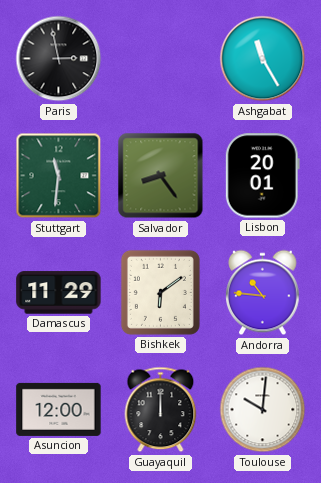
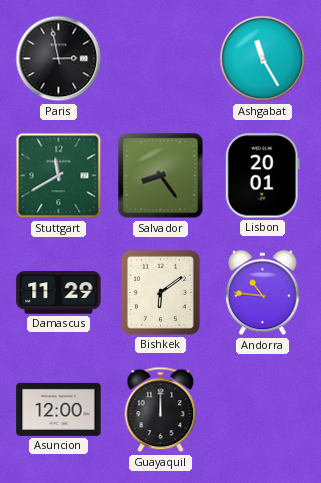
Stuttgart: 11:31 -> 11:40 (59, 176)
Toulouse: 10:01 -> none (263, 410)
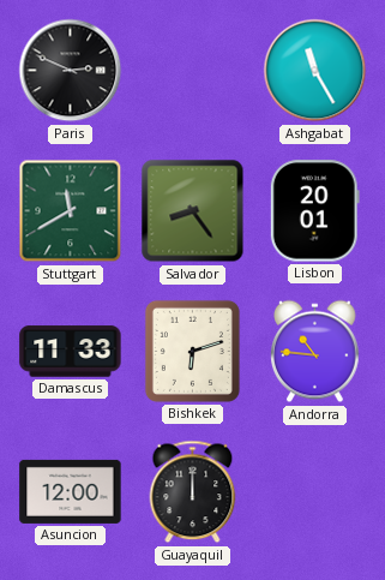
Paris: 2:58 -> 2:49 (71, 71)
Damascus: 11:29 -> 11:33 (71, 352)
Bishkek: 6:09 -> 6:12 (192, 351)
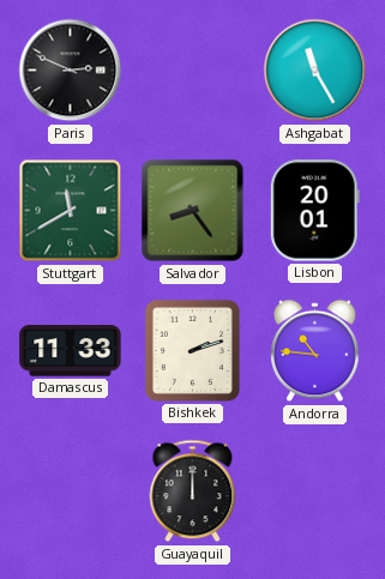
Bishkek: 6:12 -> 2:12 (192, 350)
Asuncion: 12:00 -> none (71, 491)
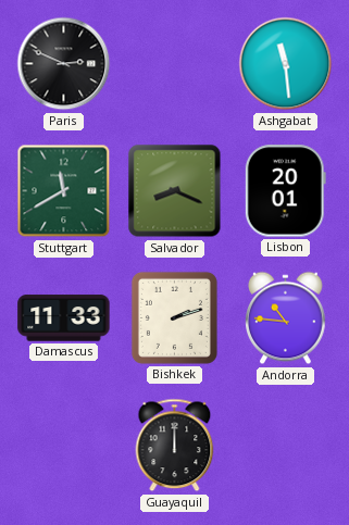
Ashgabat: 11:25 -> 11:29 (286, 64)
Salvador: 8:24 -> 8:19 (175, 191)
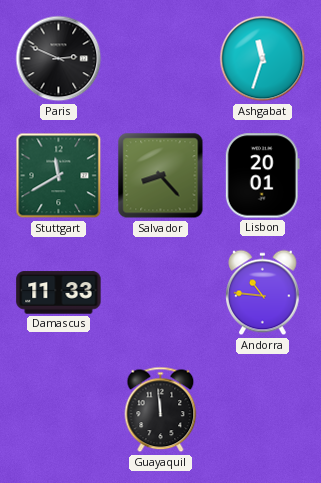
Ashgabat: 11:29 -> 11:33 (263, 59)
Salvador: 8:19 -> 8:23 (161, 176)
Bishkek: 2:12 -> none (174, 317)
Guayaquil: 12:00 -> 11:59 (161, 410)
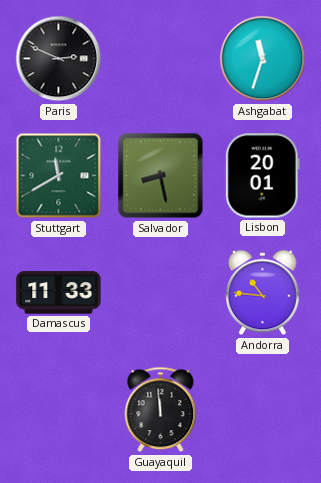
Salvador: 8:23 -> 8:28 (161, 176)
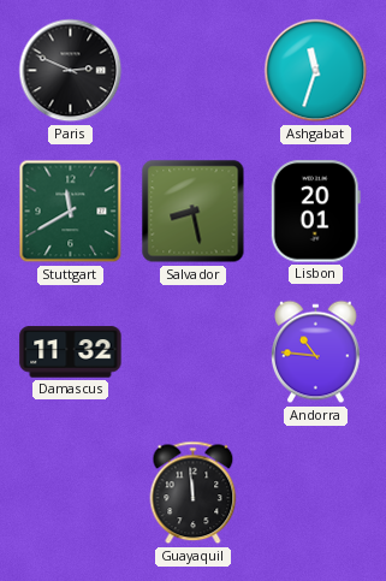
Damascus: 11:33 -> 11:32 (71, 352)
